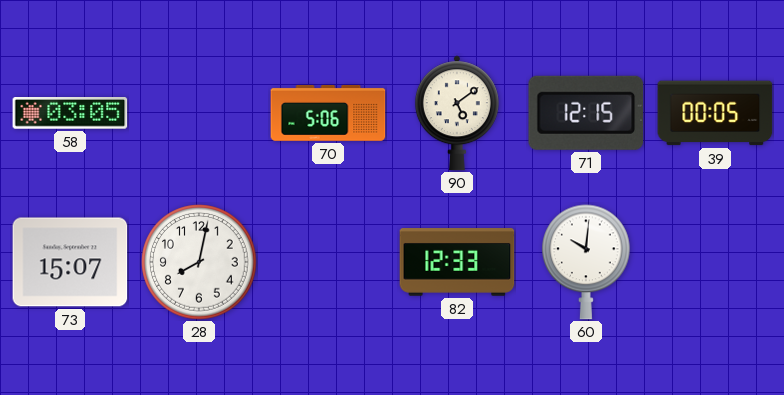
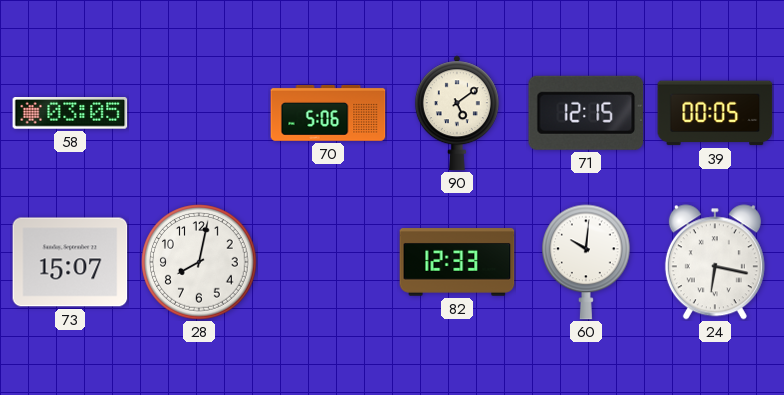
24: none -> 6:17 (715, 262)
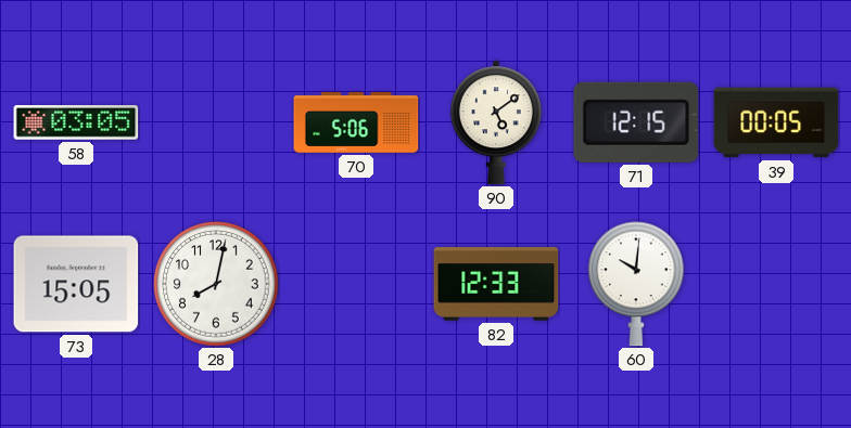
73: 15:07 -> 15:05 (76, 284)
24: 6:17 -> none (715, 262)
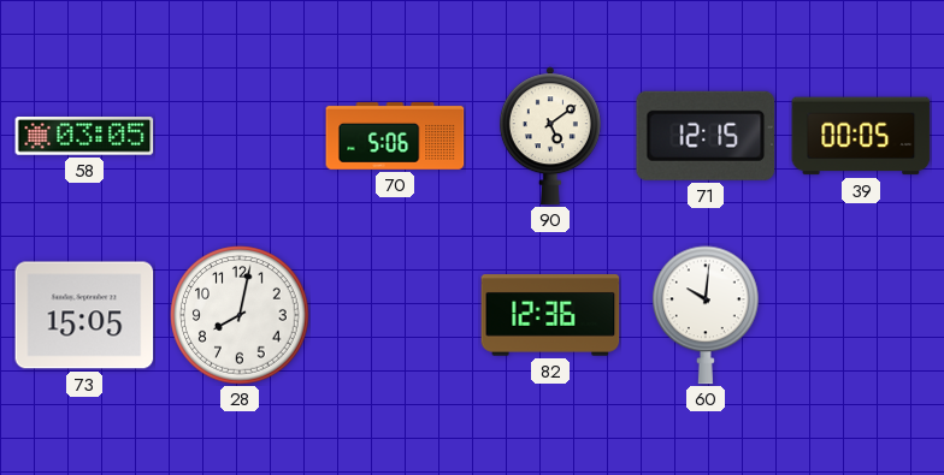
82: 12:33 -> 12:36 (550, 315)
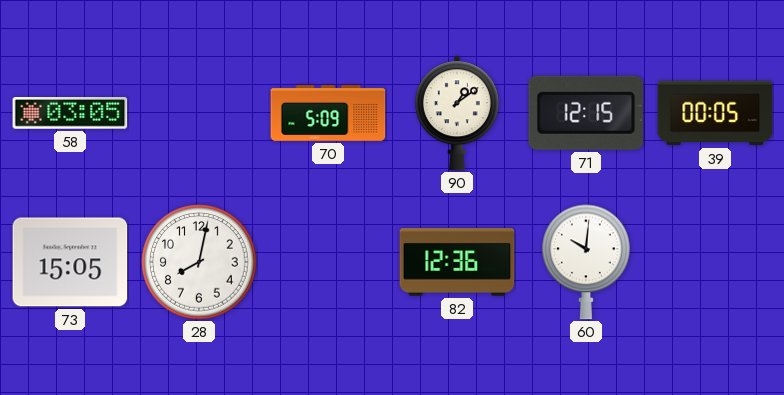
70: 5:06 -> 5:09 (328, 113)
90: 5:09 -> 1:09 (457, 113)
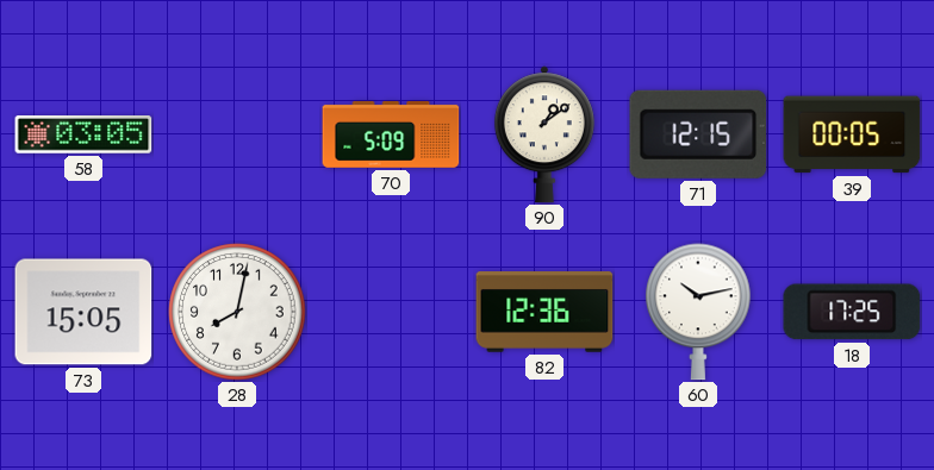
60: 10:01 -> 10:13 (699, 312)
18: none -> 17:25 (852, 312)
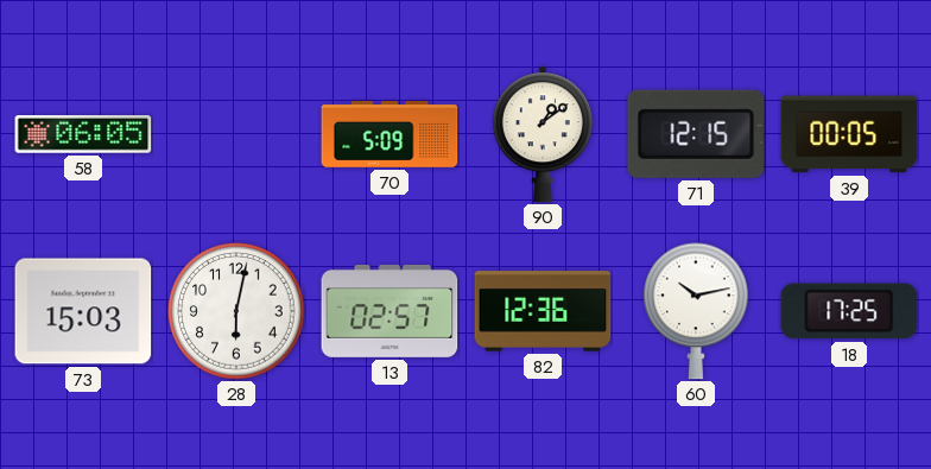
58: 03:05 -> 06:05 (83, 135)
73: 15:05 -> 15:03 (83, 311)
28: 8:02 -> 6:02 (236, 311)
13: none -> 02:57 (389, 311)
